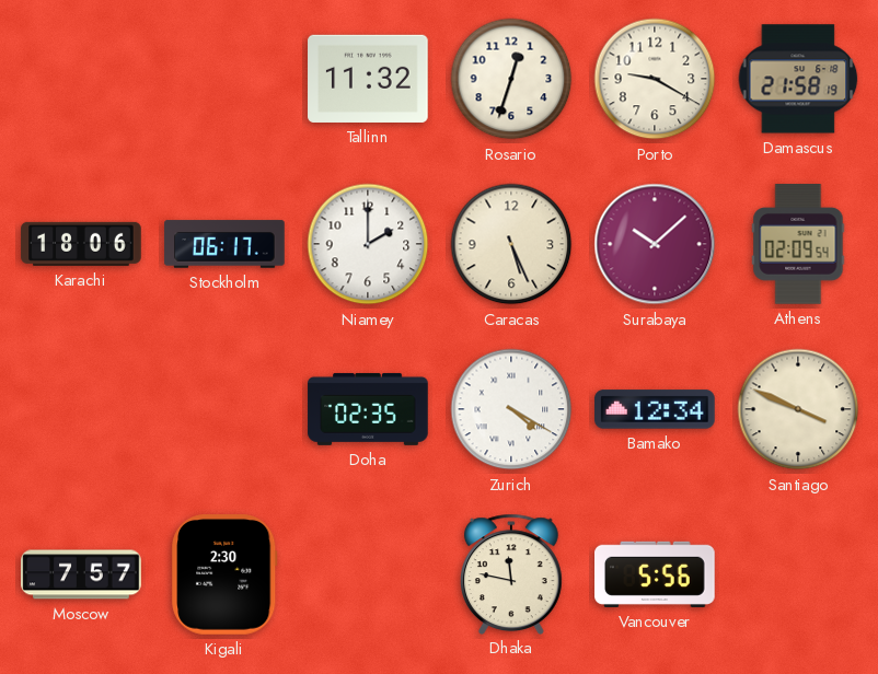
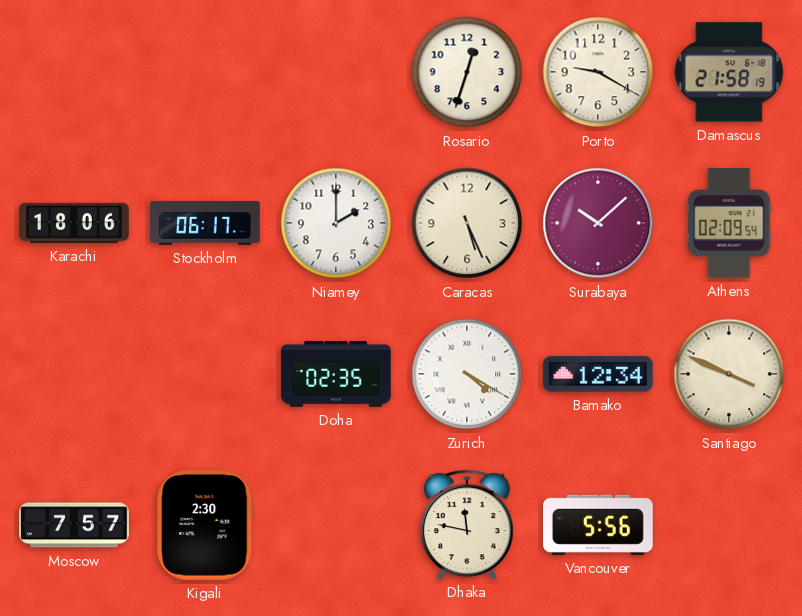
Tallinn: 11:32 -> none (368, 79)
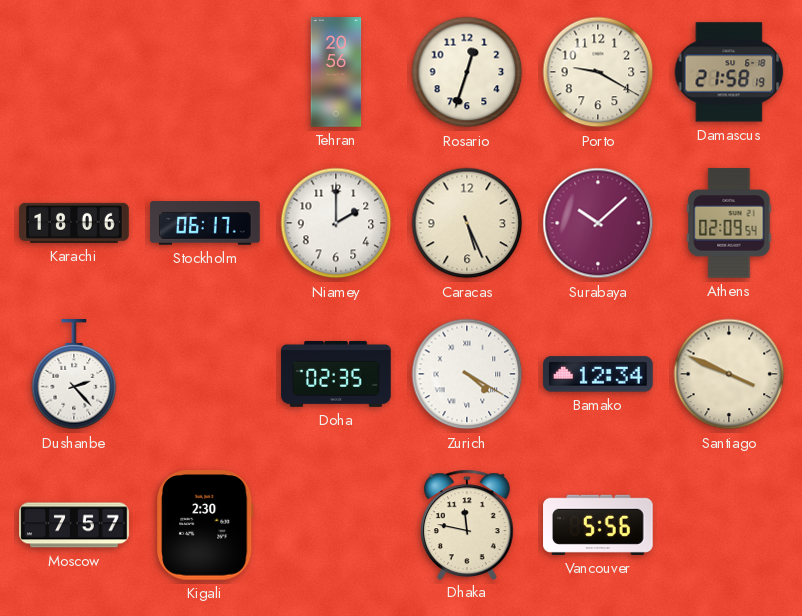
Tehran: none -> 20:56 (336, 72)
Dushanbe: none -> 2:23 (74, 375)
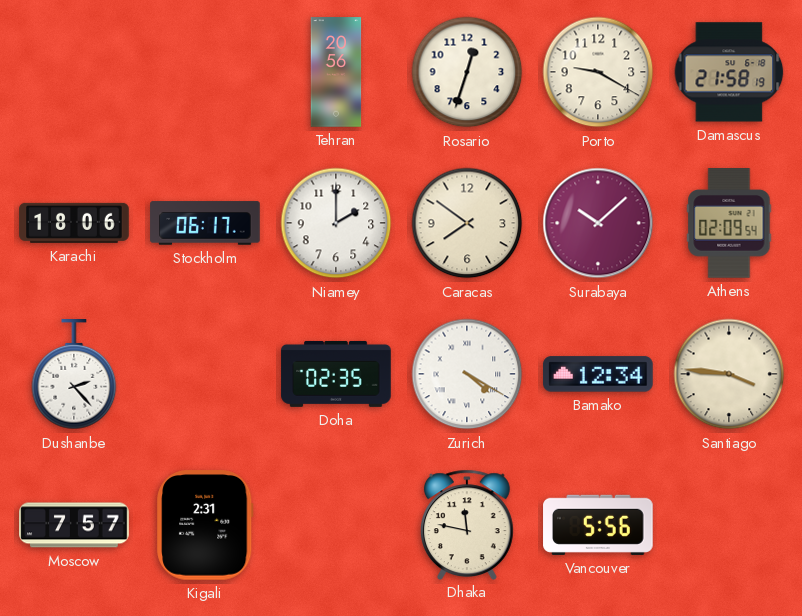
Caracas: 5:26 -> 7:51 (467, 223)
Santiago: 3:49 -> 3:46 (729, 374)
Kigali: 2:30 -> 2:31 (205, 525)
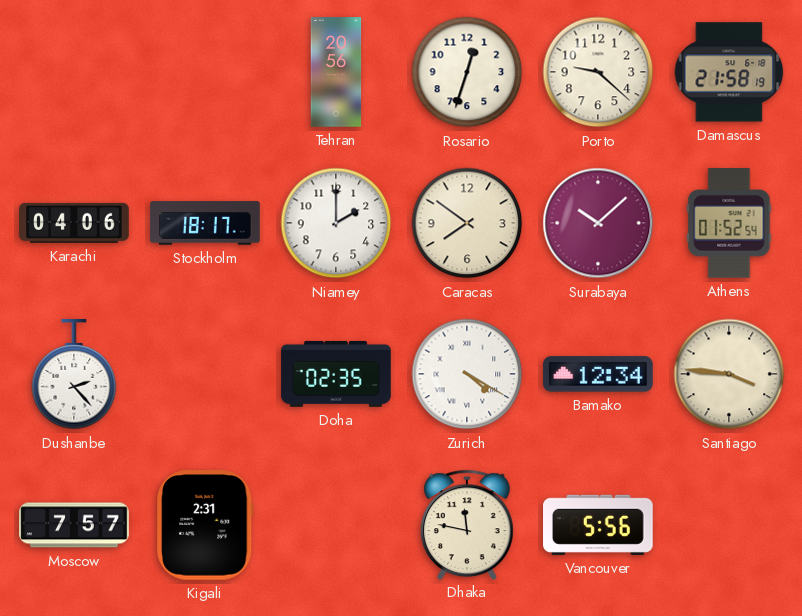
Porto: 9:20 -> 9:22 (598, 72)
Karachi: 18:06 -> 04:06 (74, 223)
Stockholm: 06:17 -> 18:17 (205, 223)
Athens: 02:09 -> 01:52 (729, 223)
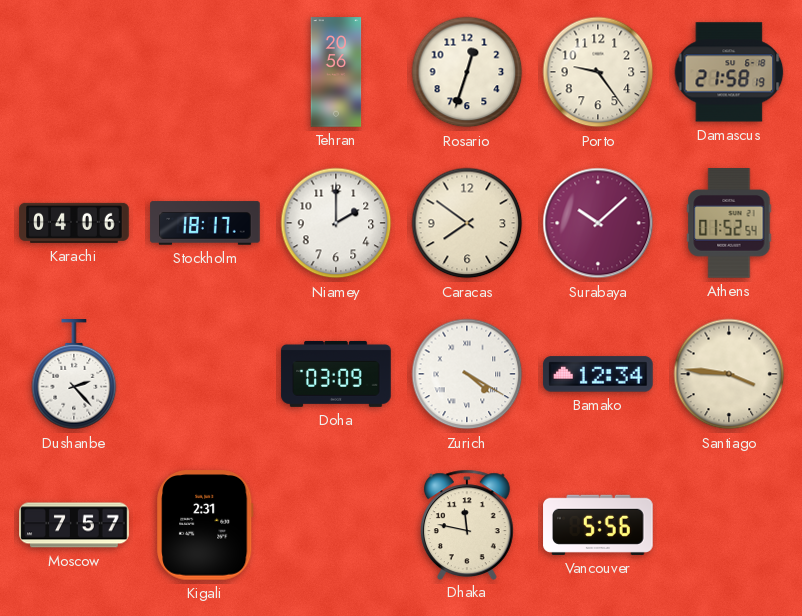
Porto: 9:22 -> 9:24 (598, 72)
Doha: 02:35 -> 03:09 (336, 374)
